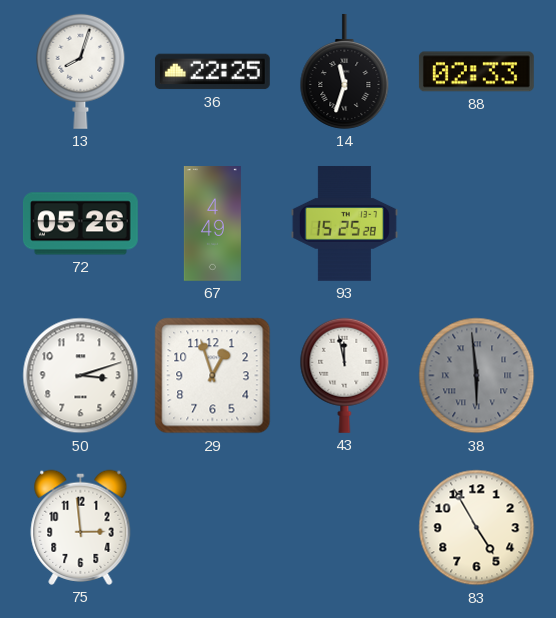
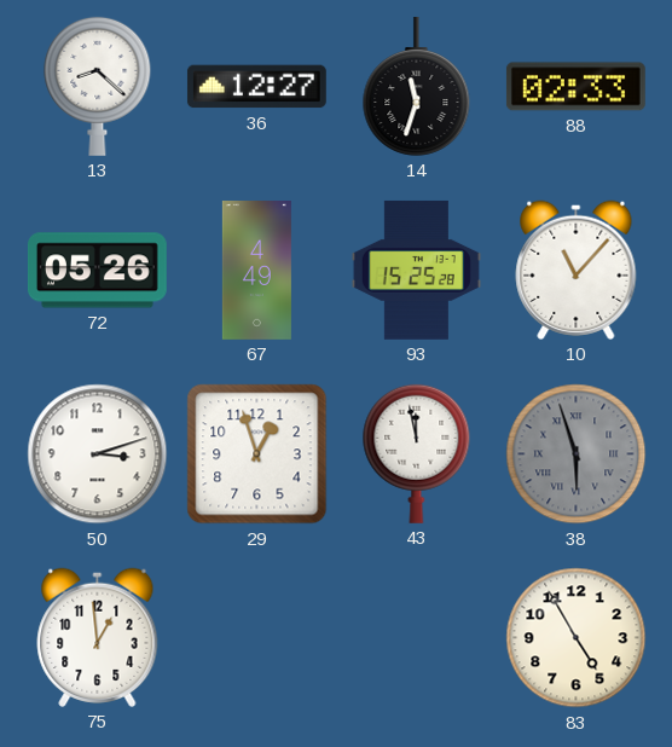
13: 8:03 -> 8:22 (98, 86)
36: 22:25 -> 12:27 (256, 87)
10: none -> 11:07 (577, 270)
38: 5:59 -> 5:57 (577, 454)
75: 2:59 -> 12:59 (98, 637)
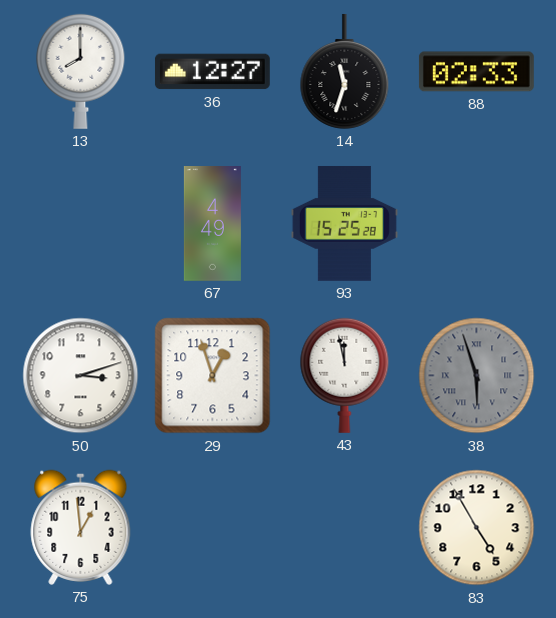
13: 8:22 -> 8:00 (81, 71)
72: 05:26 -> none (97, 271)
10: 11:07 -> none (577, 270)
